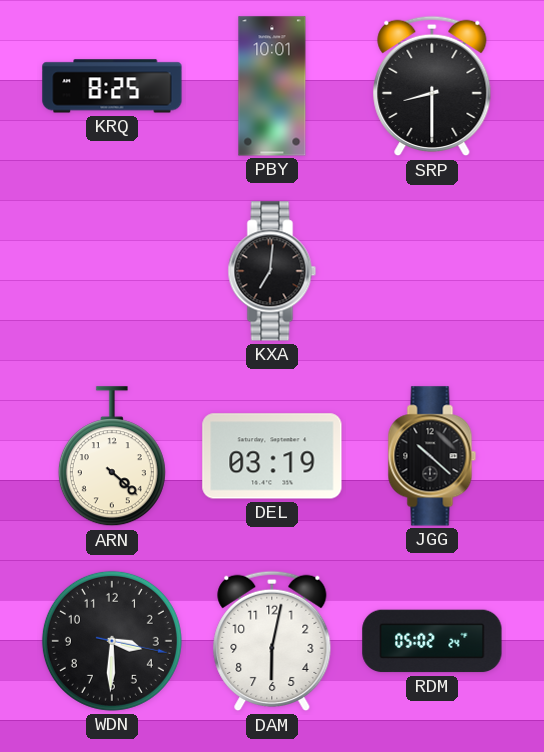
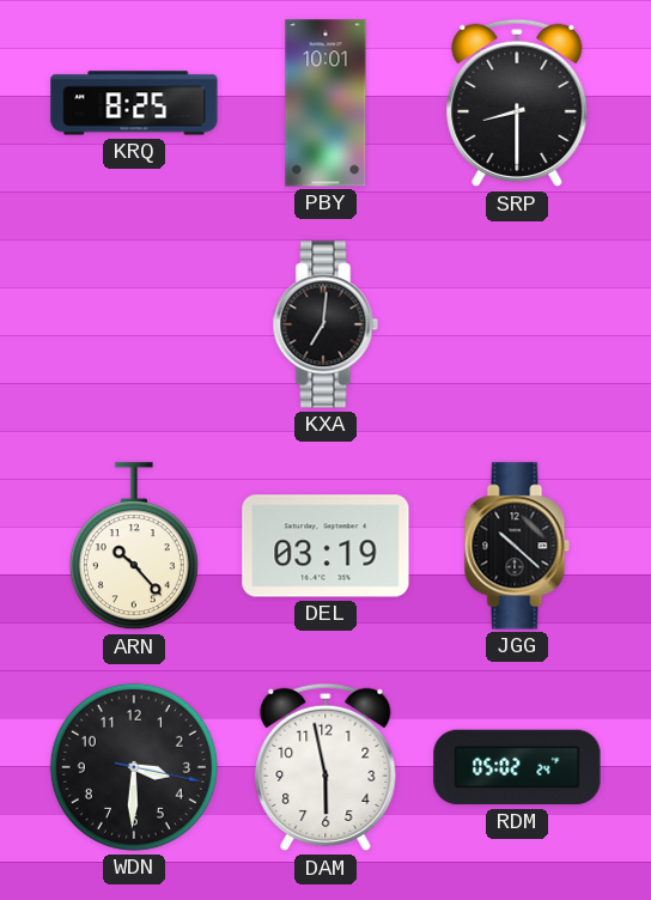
ARN: 4:22 -> 10:23 (134, 547)
DAM: 6:02 -> 5:58 (325, 767)
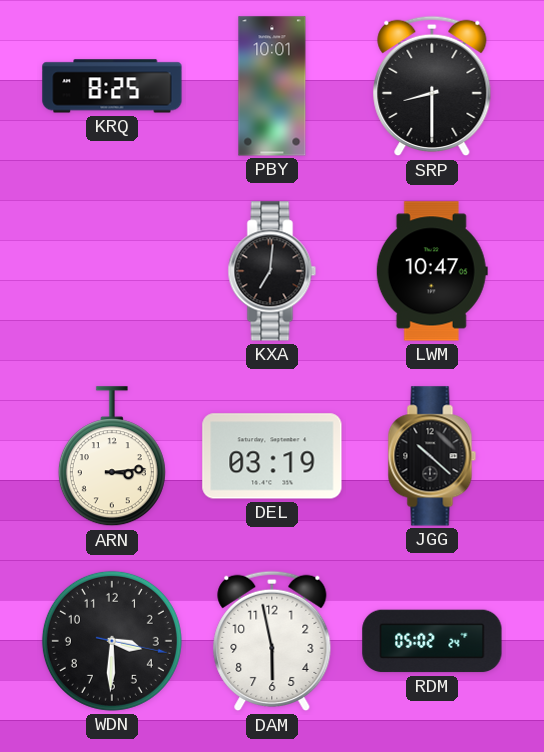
LWM: none -> 10:47 (432, 271)
ARN: 10:23 -> 3:14 (112, 457)
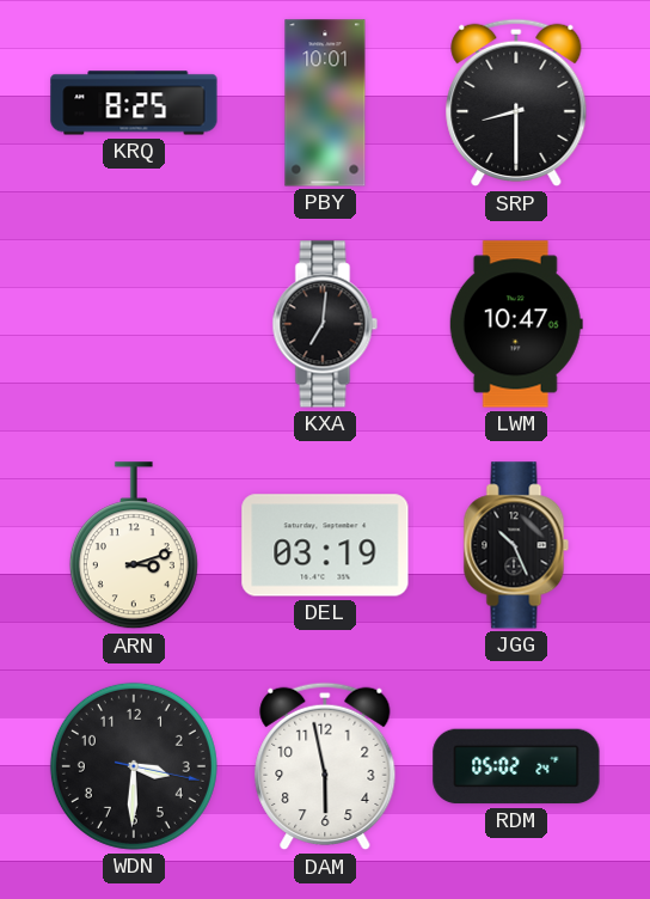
ARN: 3:14 -> 3:12 (134, 546)
JGG: 10:22 -> 10:26 (516, 545)
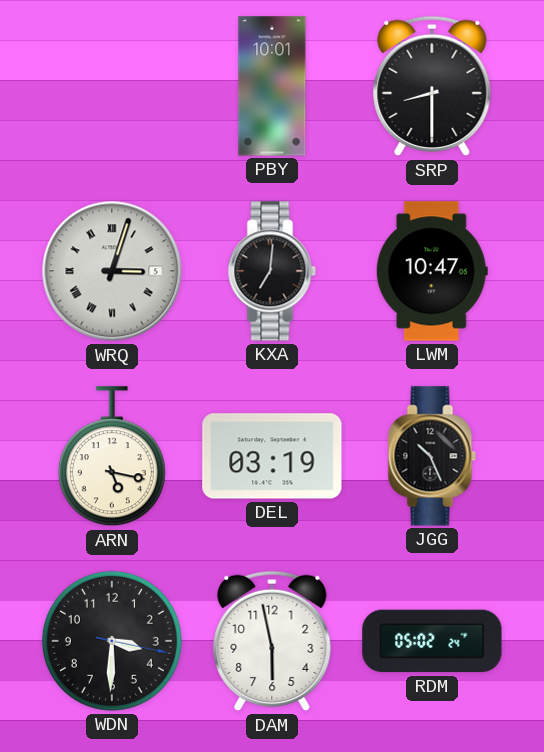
KRQ: 8:25 -> none (134, 103)
WRQ: none -> 3:03 (112, 271)
ARN: 3:12 -> 5:17 (112, 457)
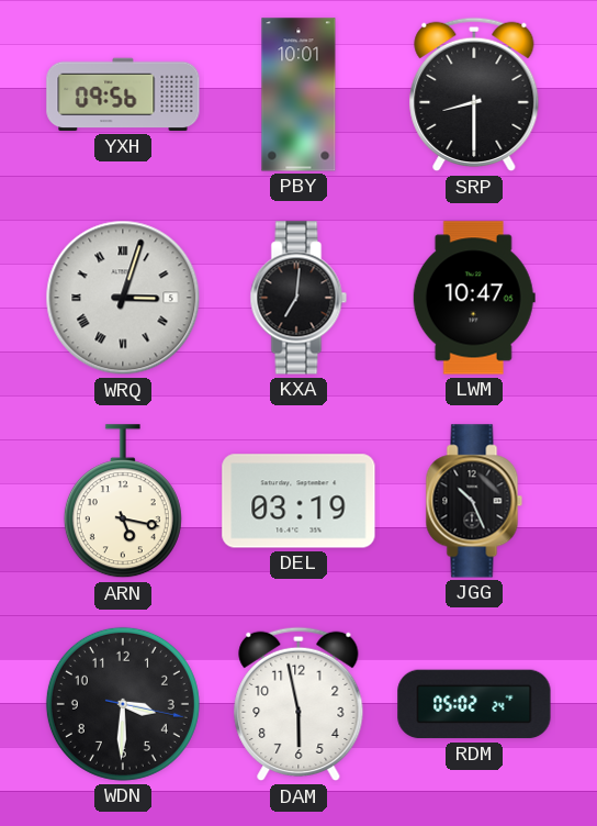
YXH: none -> 09:56 (123, 94)
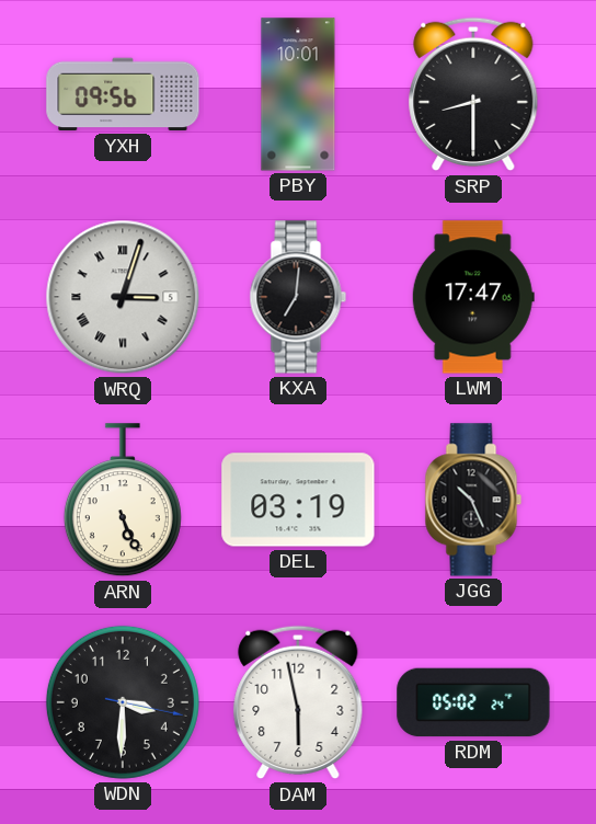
LWM: 10:47 -> 17:47 (473, 297)
ARN: 5:17 -> 5:26 (123, 501)
